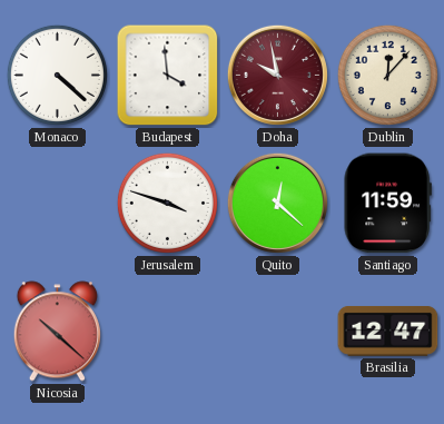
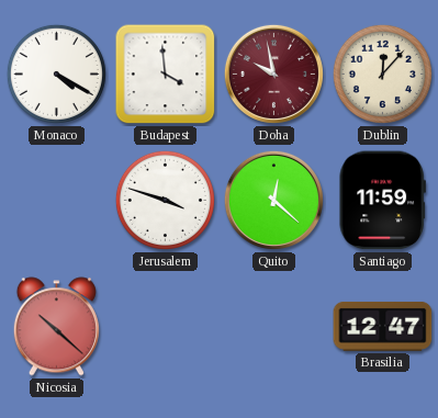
Monaco: 4:22 -> 4:20 (56, 74)
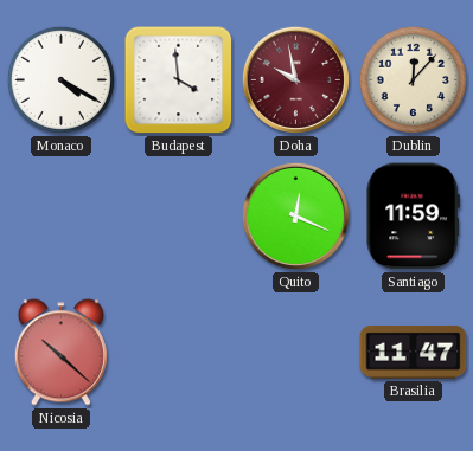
Jerusalem: 3:48 -> none (165, 200)
Quito: 12:22 -> 12:19 (295, 215)
Brasilia: 12:47 -> 11:47 (414, 352)
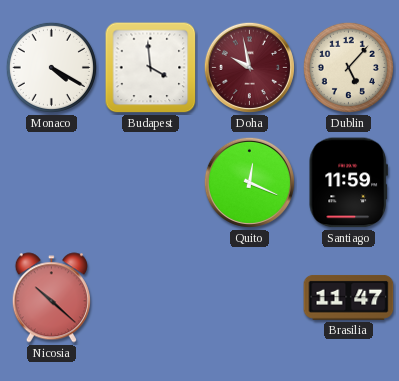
Dublin: 12:07 -> 5:07 (348, 67)
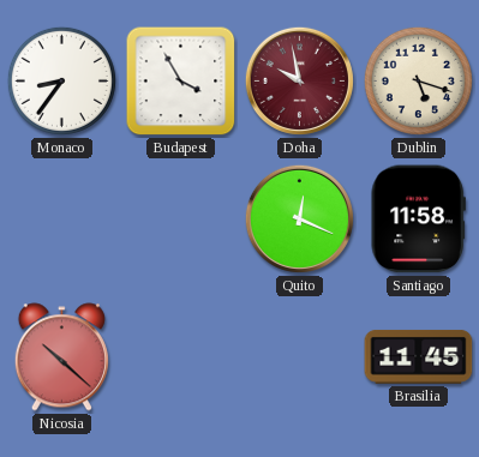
Monaco: 4:20 -> 8:36 (61, 80)
Budapest: 3:59 -> 3:55 (181, 82)
Dublin: 5:07 -> 5:18 (418, 80)
Santiago: 11:59 -> 11:58 (418, 220)
Brasilia: 11:47 -> 11:45 (419, 356)
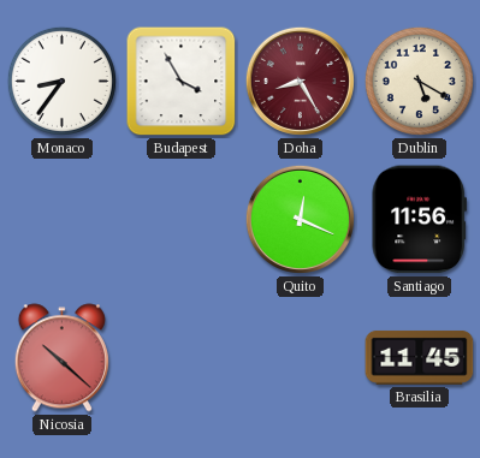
Doha: 9:58 -> 8:25 (300, 81)
Dublin: 5:18 -> 5:20 (419, 81)
Santiago: 11:58 -> 11:56 (419, 220)
